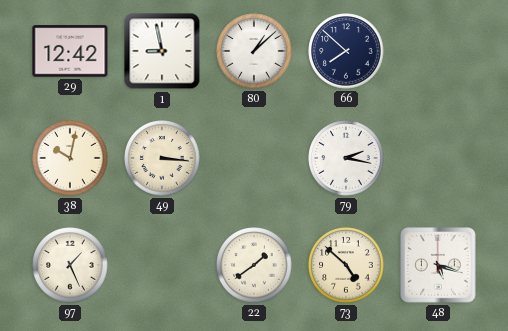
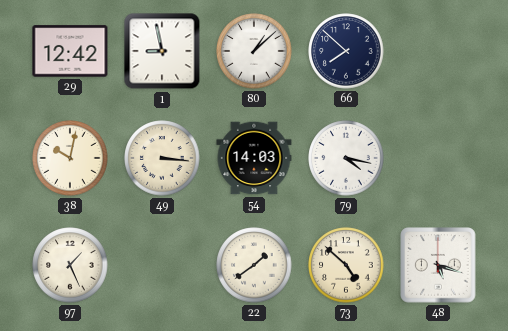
54: none -> 14:03 (254, 158)
79: 2:17 -> 4:17 (346, 158)
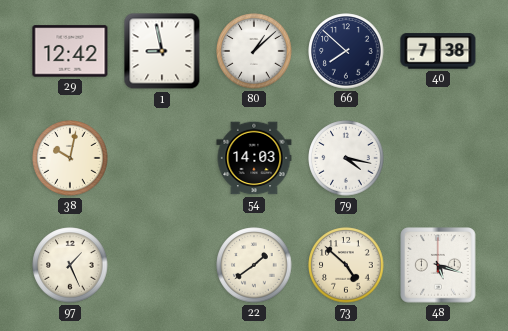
40: none -> 7:38 (438, 51)
49: 3:16 -> none (162, 158)
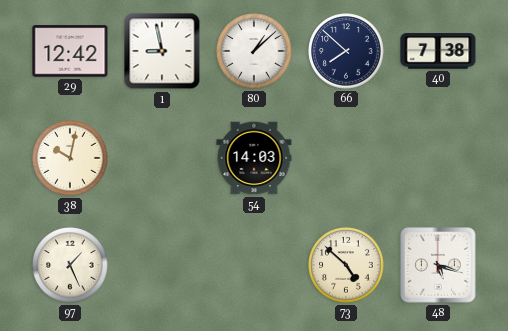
79: 4:17 -> none (346, 158)
22: 1:39 -> none (254, 265)
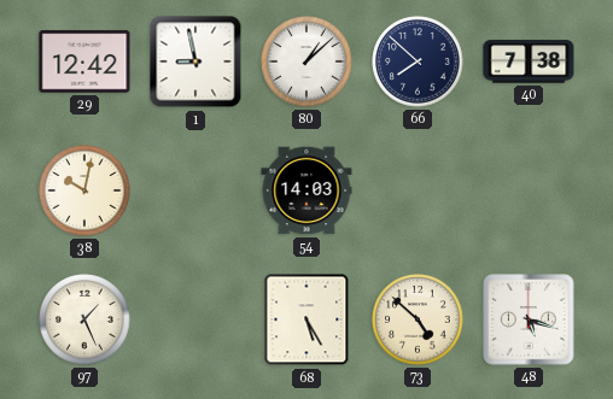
68: none -> 5:25 (306, 319)
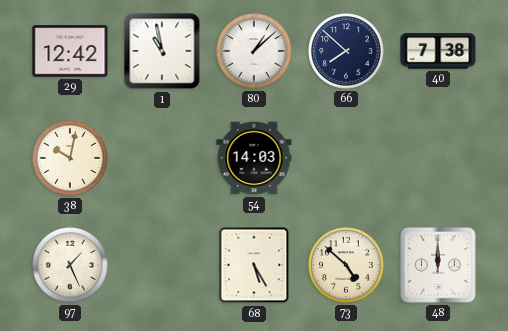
1: 8:58 -> 10:58 (162, 51)
48: 5:18 -> 12:00 (438, 265)
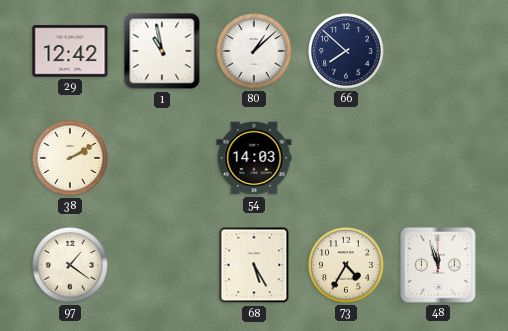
40: 7:38 -> none (438, 51)
38: 10:02 -> 2:10 (70, 158)
97: 1:26 -> 1:21 (70, 265)
73: 4:52 -> 4:35 (346, 265)
48: 12:00 -> 11:57 (438, 265)
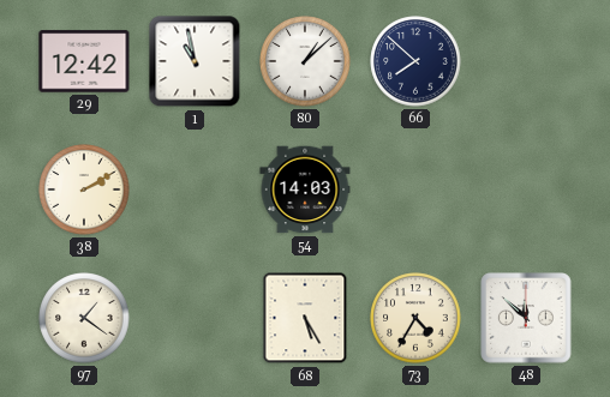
48: 11:57 -> 11:52 (526, 318)
